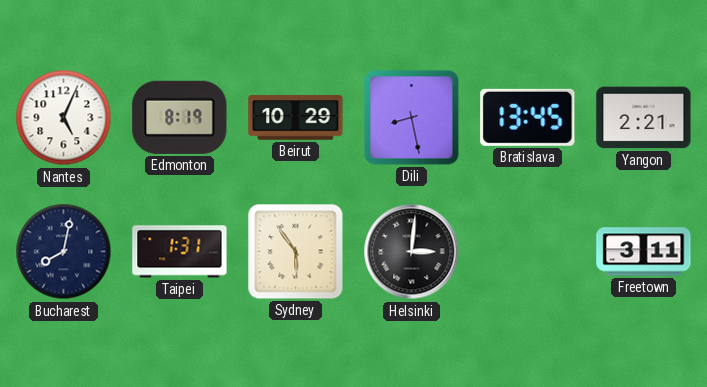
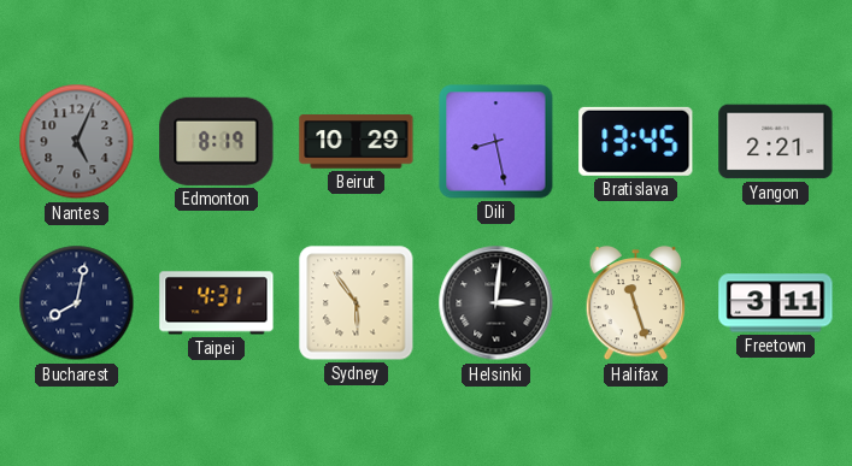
Nantes dial: white -> grey (77, 142)
Taipei: 1:31 -> 4:31 (217, 303)
Halifax: none -> 11:27 (636, 303)
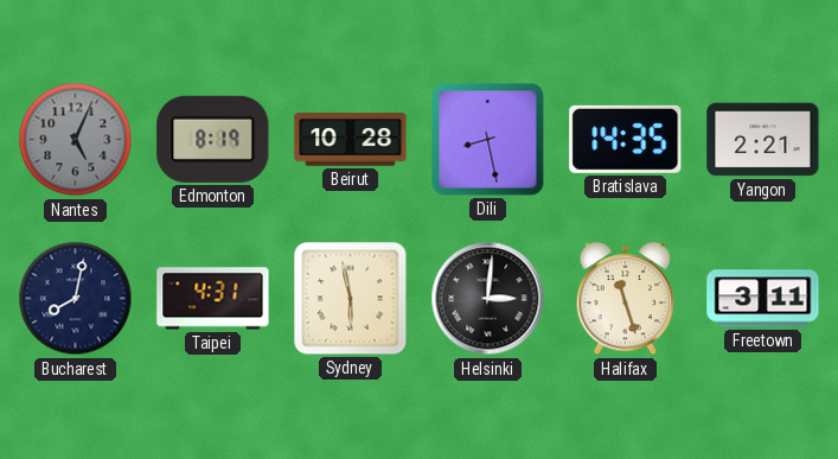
Beirut: 10:29 -> 10:28 (351, 140)
Bratislava: 13:45 -> 14:35 (626, 139)
Sydney: 5:54 -> 5:58 (351, 299)
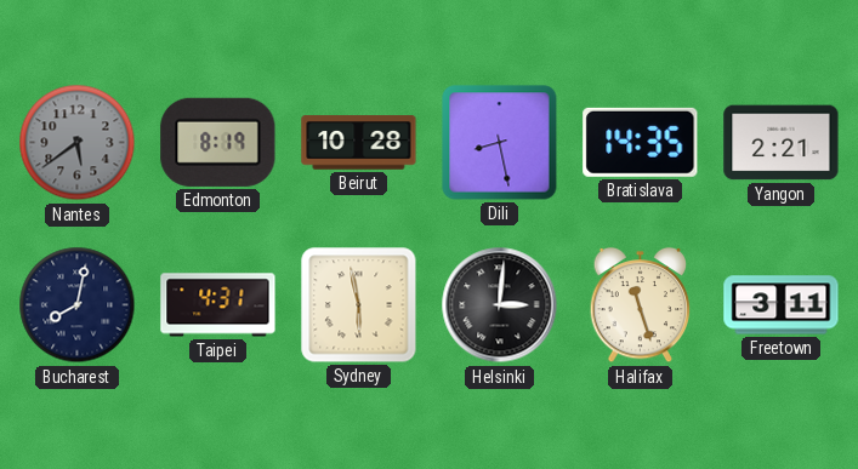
Nantes: 5:04 -> 5:39 (78, 143)
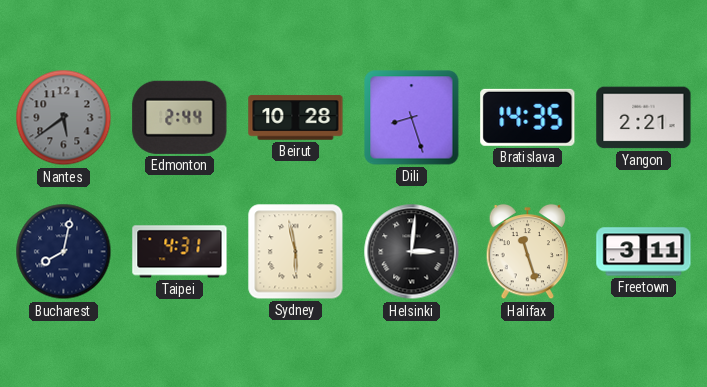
Edmonton: 8:19 -> 2:44 (180, 117)
Dili: 8:28 -> 8:27 (412, 118)
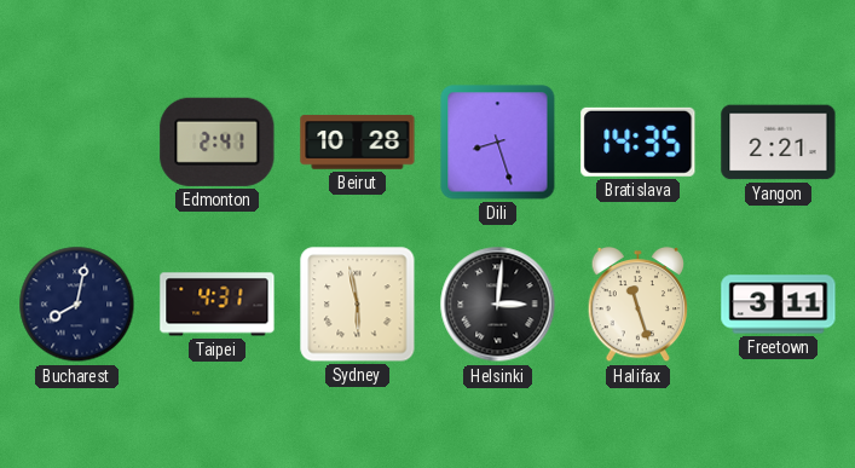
Nantes: 5:39 -> none (64, 118)
Edmonton: 2:44 -> 2:41 (218, 141)
